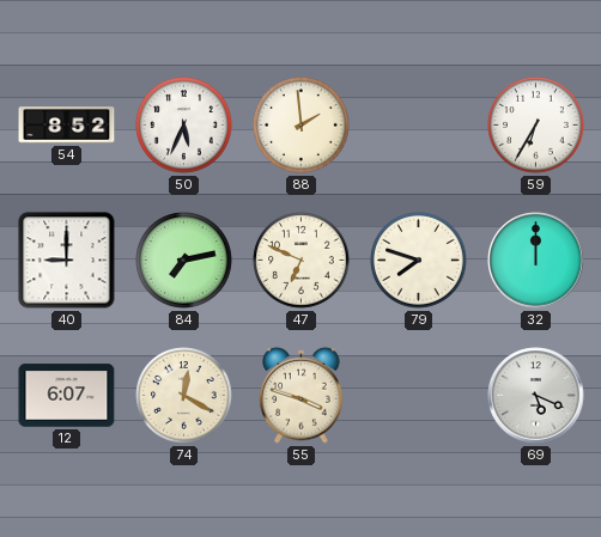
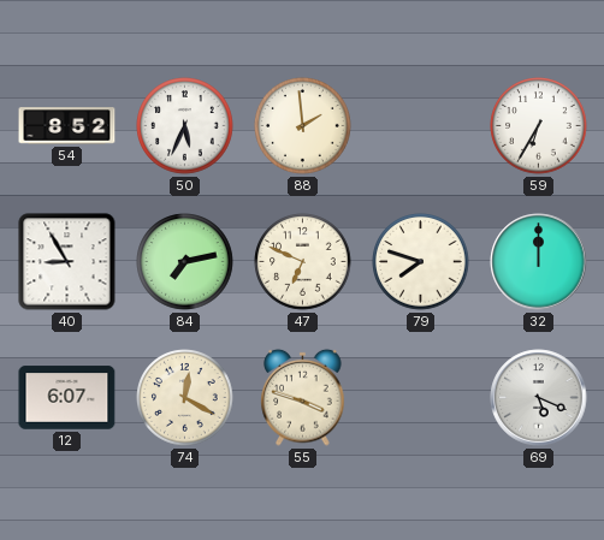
40: 9:00 -> 8:55 (67, 262)
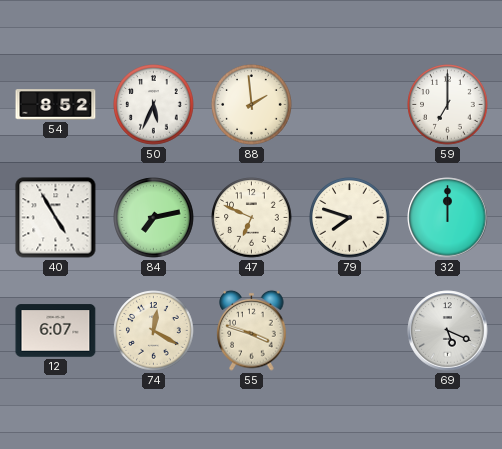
59: 6:35 -> 7:00 (448, 105)
40: 8:55 -> 4:55 (56, 218)
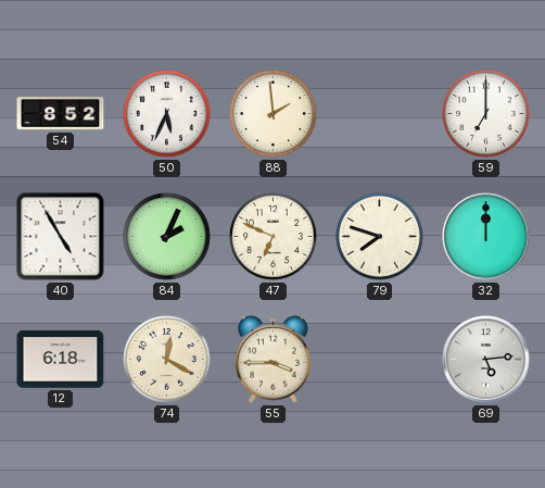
84: 7:13 -> 2:04 (167, 237)
12: 6:07 -> 6:18 (61, 360)
55: 3:48 -> 3:45 (274, 359)
69: 5:19 -> 5:14 (486, 360)
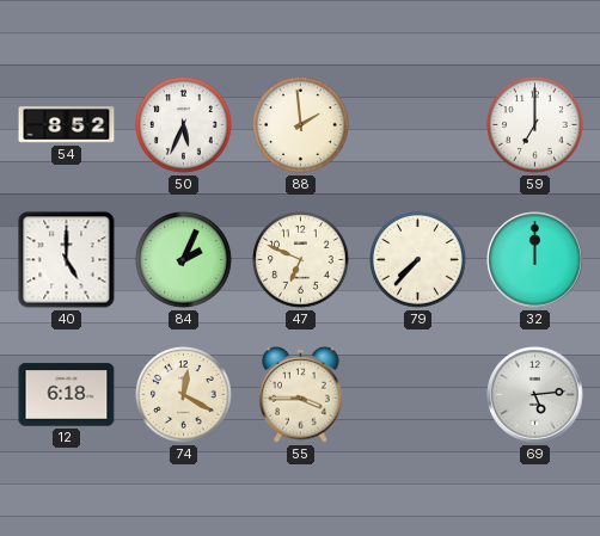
40: 4:55 -> 5:00 (67, 260)
79: 7:48 -> 7:37 (418, 260)
